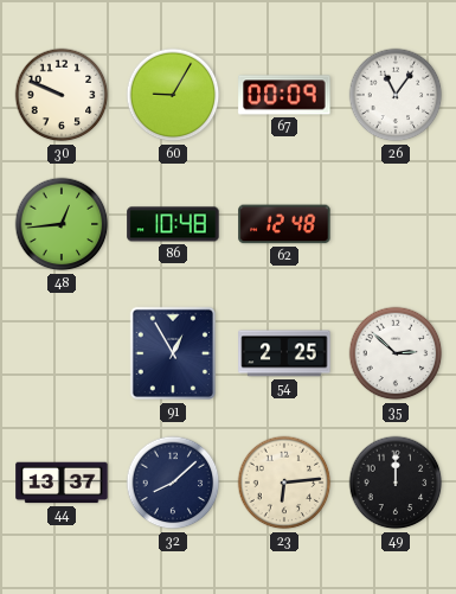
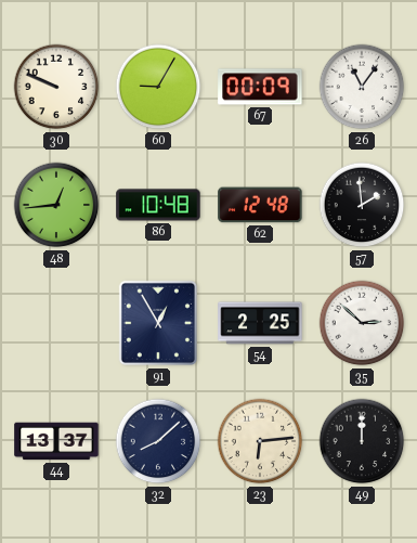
57: none -> 1:59 (362, 205)
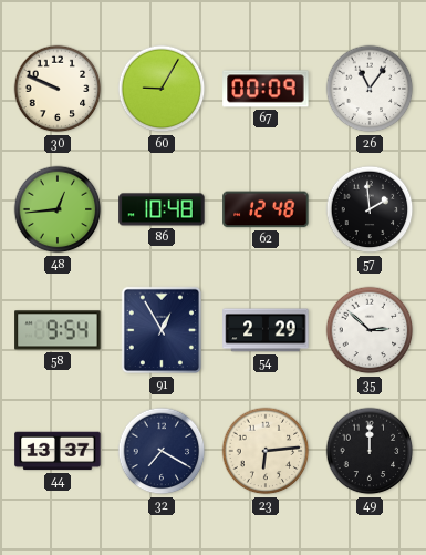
58: none -> 9:54 (58, 330)
54: 2:25 -> 2:29 (266, 330)
32: 8:08 -> 7:20 (162, 451)
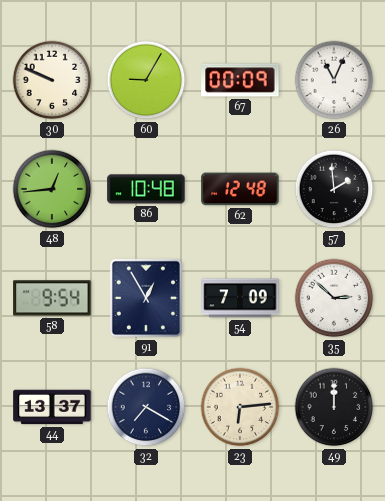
26: 11:06 -> 11:04 (334, 80)
54: 2:29 -> 7:09 (240, 298)
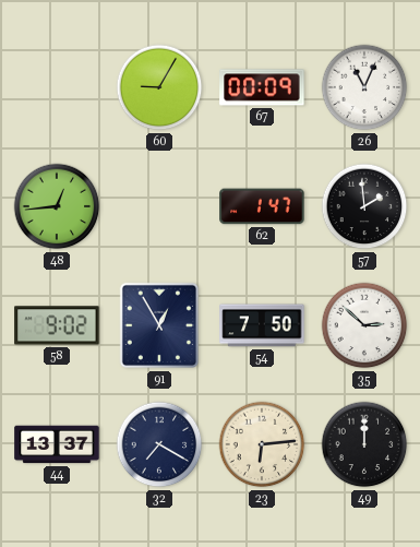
30: 9:49 -> none (52, 80)
86: 10:48 -> none (146, 189)
62: 12:48 -> 1:47 (262, 206)
58: 9:54 -> 9:02 (57, 325)
54: 7:09 -> 7:50 (262, 325)
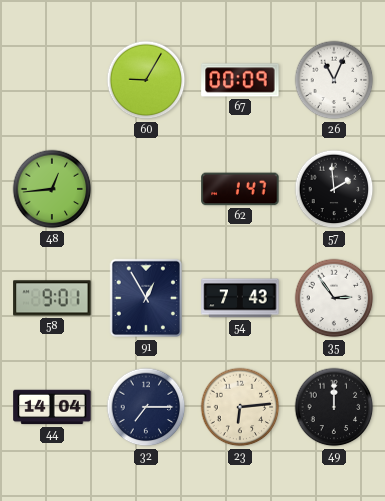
58: 9:02 -> 9:01 (52, 298)
54: 7:50 -> 7:43 (240, 298)
35: 2:52 -> 2:54 (334, 298)
44: 13:37 -> 14:04 (52, 407)
32: 7:20 -> 7:15 (146, 407)
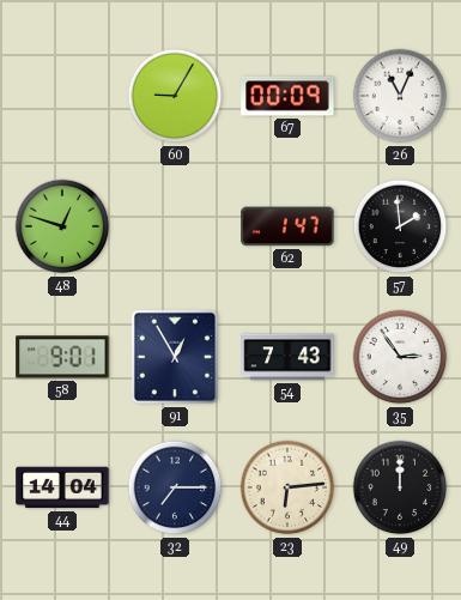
48: 12:44 -> 12:48 (62, 226)
